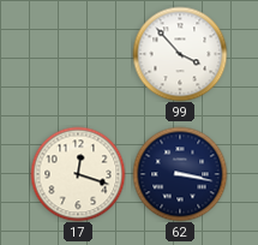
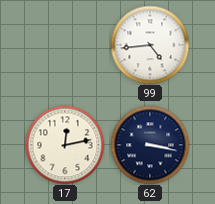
99: 3:53 -> 4:44 (150, 45)
17: 12:18 -> 12:13 (65, 145)
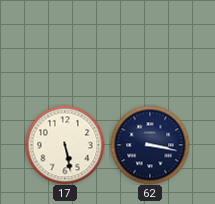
99: 4:44 -> none (150, 45)
17: 12:13 -> 5:28 (65, 145)
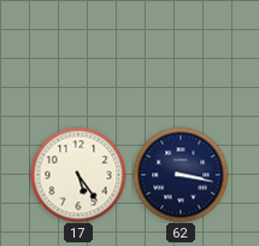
17: 5:28 -> 5:24 (78, 175)
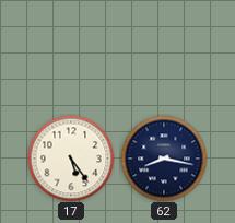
62: 3:17 -> 8:17 (164, 159)
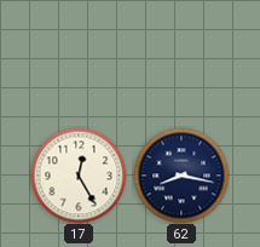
17: 5:24 -> 12:25 (79, 176)
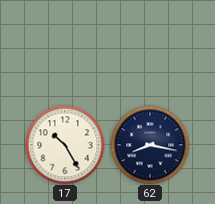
17: 12:25 -> 10:25 (65, 145)
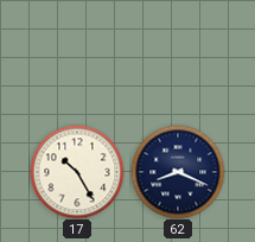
62: 8:17 -> 8:19 (178, 172)
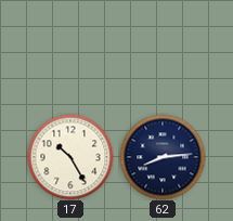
62: 8:19 -> 8:14 (163, 157)
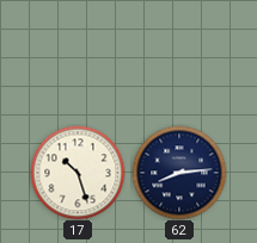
17: 10:25 -> 10:27 (78, 173)
